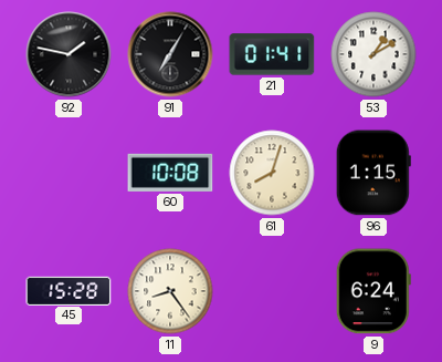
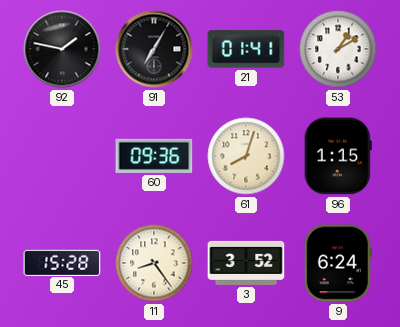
60: 10:08 -> 09:36 (154, 156)
3: none -> 3:52 (246, 263)
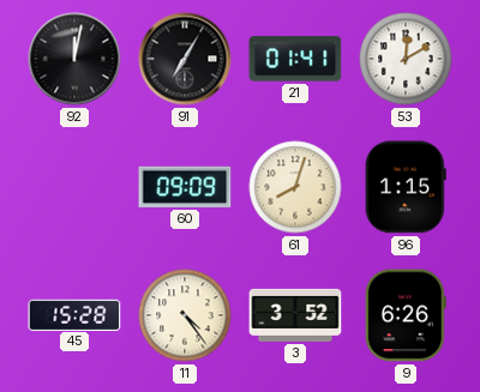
92: 1:47 -> 12:02 (74, 59)
53: 1:10 -> 12:10 (406, 59)
60: 09:36 -> 09:09 (185, 187)
11: 8:24 -> 4:24 (185, 315)
9: 6:24 -> 6:26 (406, 315)
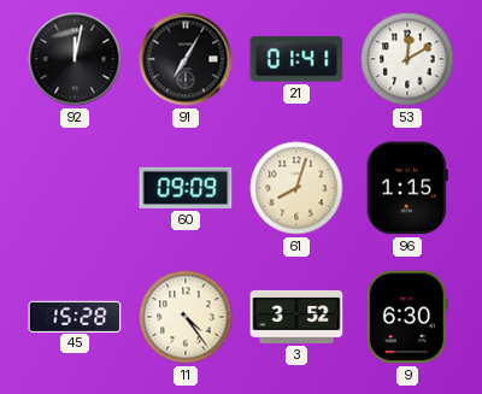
9: 6:26 -> 6:30 (407, 317)
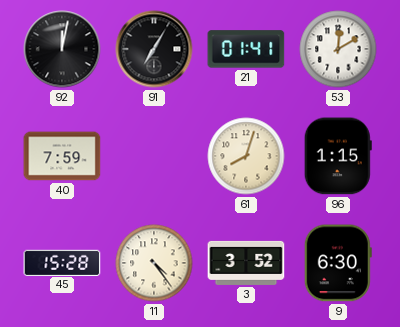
40: none -> 7:59 (62, 156)
60: 09:09 -> none (186, 188)
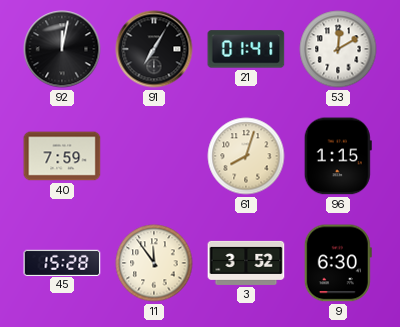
11: 4:24 -> 11:54 (154, 263)
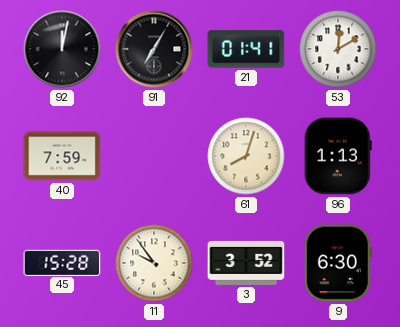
96: 1:15 -> 1:13 (338, 156)
11: 11:54 -> 9:54 (154, 263)
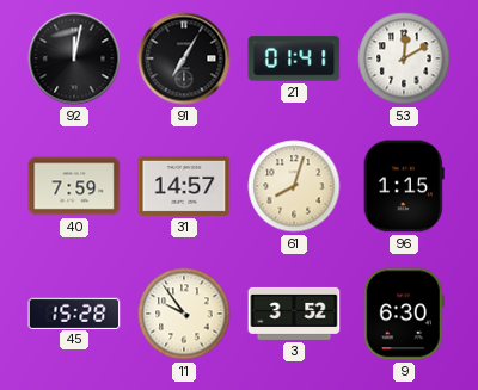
31: none -> 14:57 (184, 186)
96: 1:13 -> 1:15 (404, 186)
